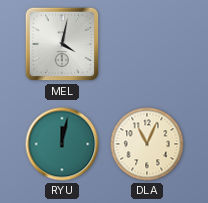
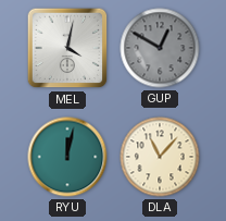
GUP: none -> 12:50 (160, 48)
DLA: 11:04 -> 11:07 (160, 157)
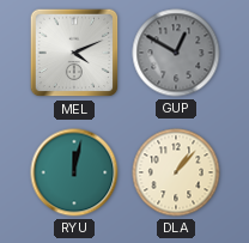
MEL: 4:02 -> 4:11 (74, 53)
DLA: 11:07 -> 1:07 (176, 172)
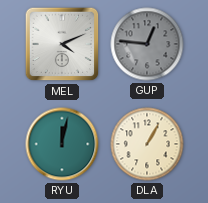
GUP: 12:50 -> 12:46 (147, 44)
DLA: 1:07 -> 1:05 (147, 144)
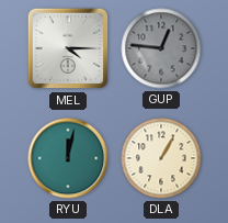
MEL: 4:11 -> 4:15 (68, 48)
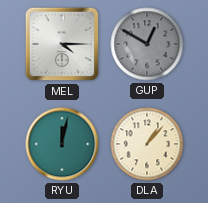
GUP: 12:46 -> 12:50 (147, 44)
DLA: 1:05 -> 1:07 (147, 144)
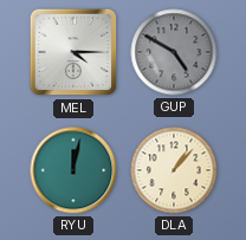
GUP: 12:50 -> 4:50 (174, 52)
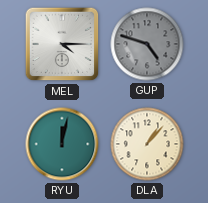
GUP: 4:50 -> 4:48 (147, 44)
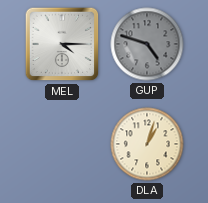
RYU: 12:02 -> none (62, 144)
DLA: 1:07 -> 1:03 (147, 144)
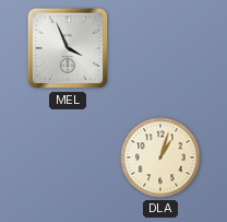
MEL: 4:15 -> 3:56 (68, 48)
GUP: 4:48 -> none (147, 44)
